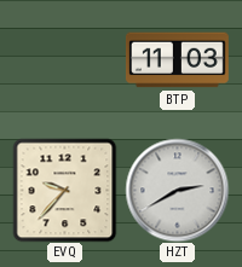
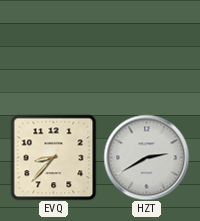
BTP: 11:03 -> none (177, 60)
EVQ: 9:37 -> 8:37 (53, 157)
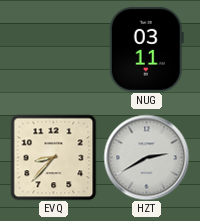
NUG: none -> 03:11 (146, 49)
